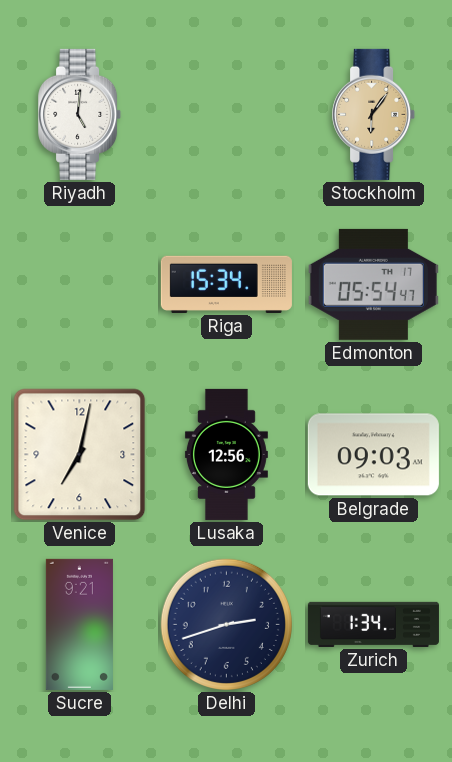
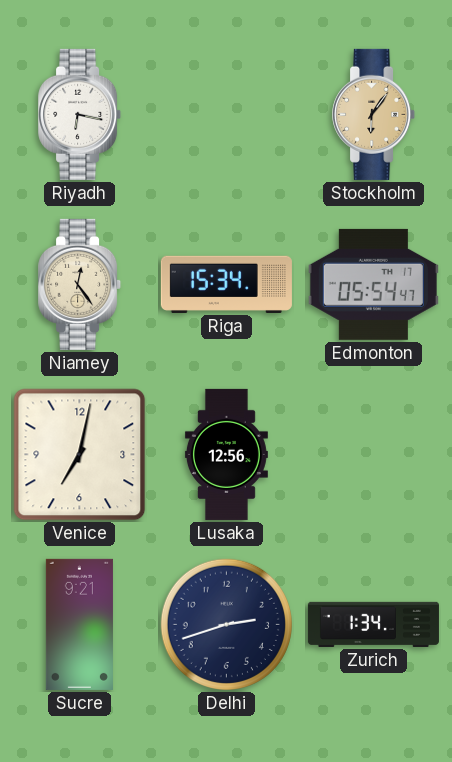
Riyadh: 5:01 -> 6:17 (80, 114)
Niamey: none -> 12:24 (80, 284)
Belgrade: 09:03 -> none (373, 455)
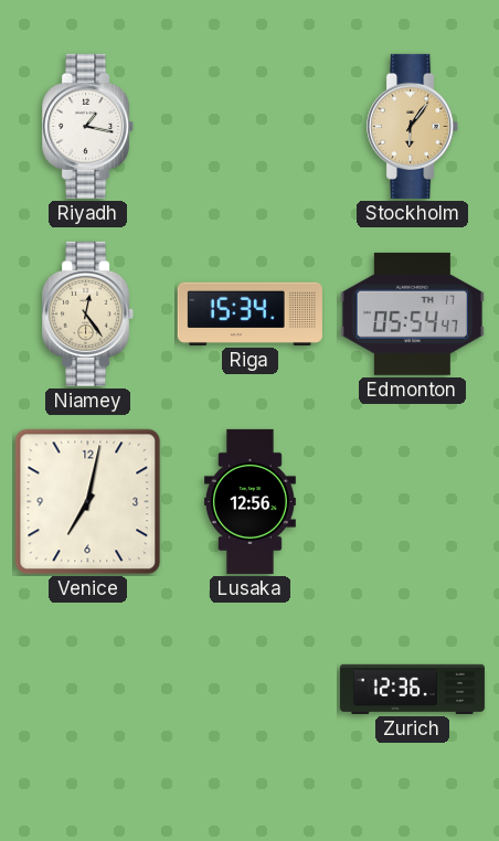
Riyadh: 6:17 -> 1:17 (88, 126)
Sucre: 9:21 -> none (79, 624)
Delhi: 2:42 -> none (226, 624)
Zurich: 1:34 -> 12:36 (412, 689)
